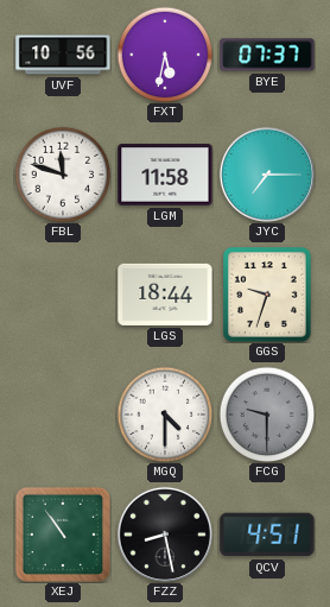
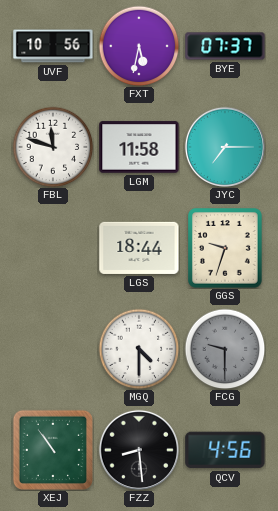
FZZ: 8:28 -> 8:29 (139, 450)
QCV: 4:51 -> 4:56 (225, 450)
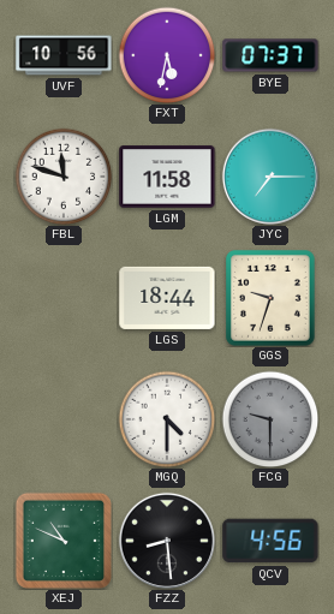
XEJ: 10:54 -> 10:49 (64, 541)
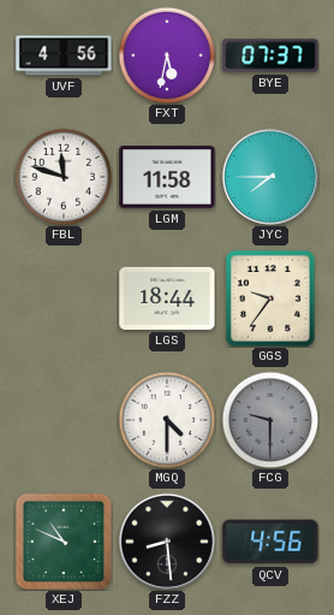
UVF: 10:56 -> 4:56 (64, 55)
JYC: 7:15 -> 7:45 (270, 177)
GGS: 9:33 -> 9:36 (270, 298)
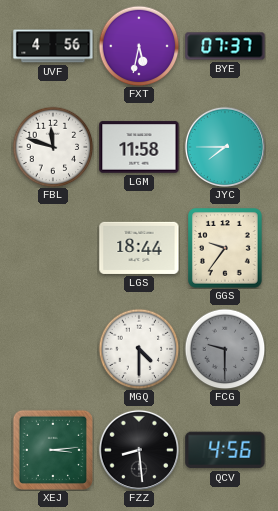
XEJ: 10:49 -> 3:14 (53, 450)
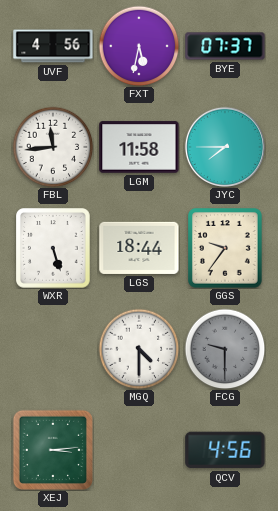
FBL: 11:48 -> 11:44 (53, 147)
WXR: none -> 5:27 (53, 248)
FZZ: 8:29 -> none (139, 450)
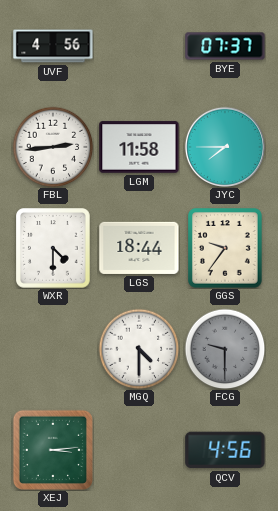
FXT: 5:32 -> none (139, 46)
FBL: 11:44 -> 2:44 (53, 147)
WXR: 5:27 -> 4:30 (53, 248)
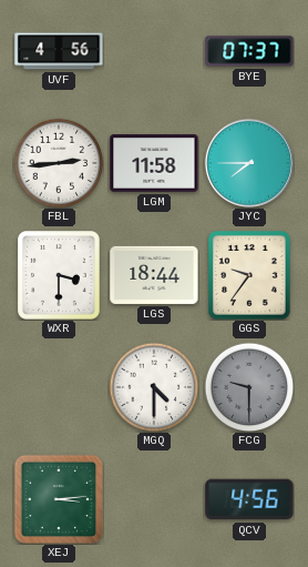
WXR: 4:30 -> 3:30 (59, 275)
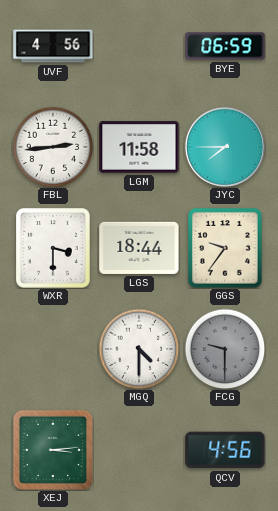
BYE: 07:37 -> 06:59 (225, 46)
